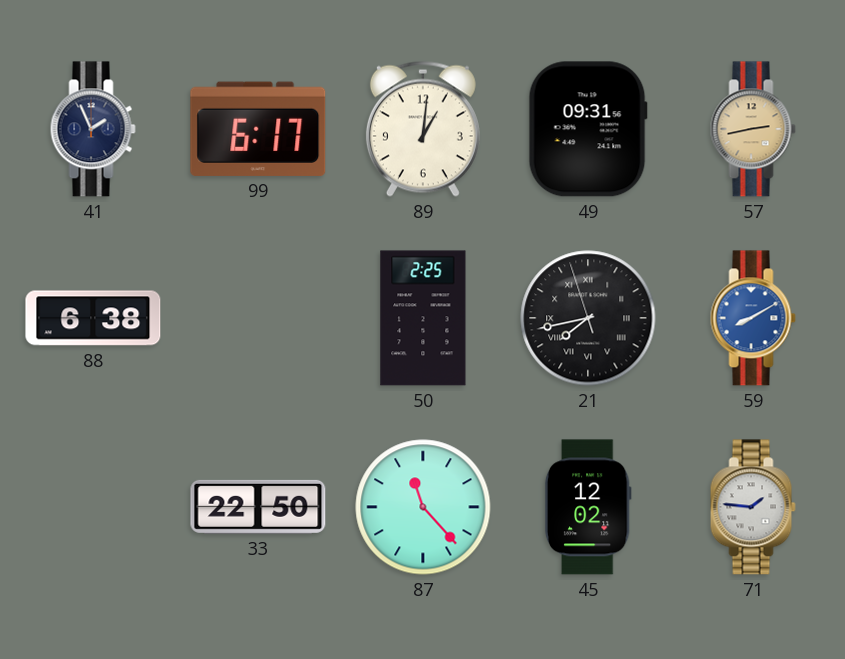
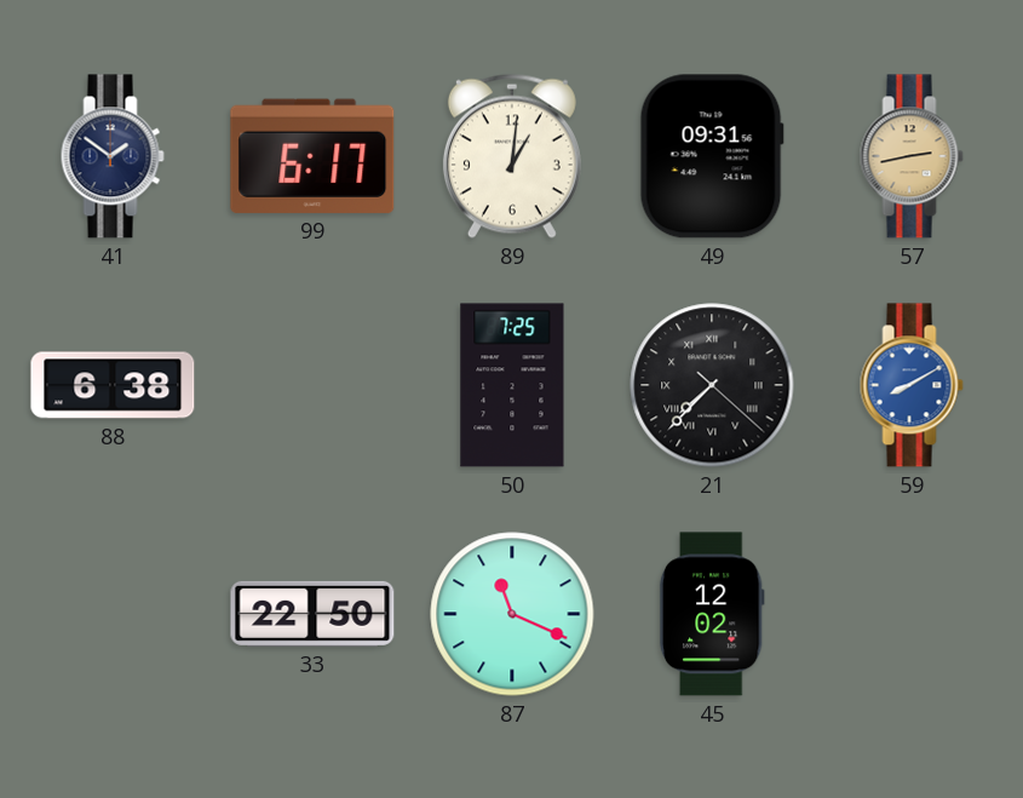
41: 1:56 -> 1:51 (113, 156)
50: 2:25 -> 7:25 (512, 385)
21: 7:42 -> 7:37 (712, 385)
87: 11:23 -> 11:19 (512, 614)
71: 1:46 -> none (753, 507)
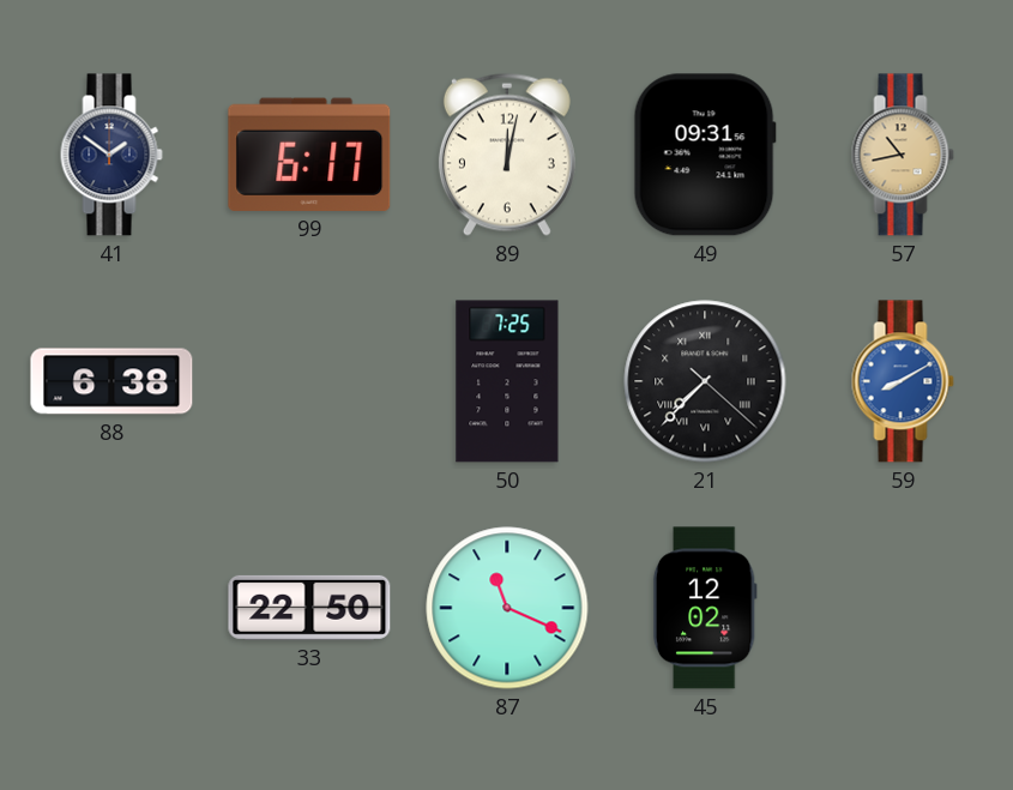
89: 1:01 -> 12:02 (507, 155)
57: 2:43 -> 10:43 (903, 155)
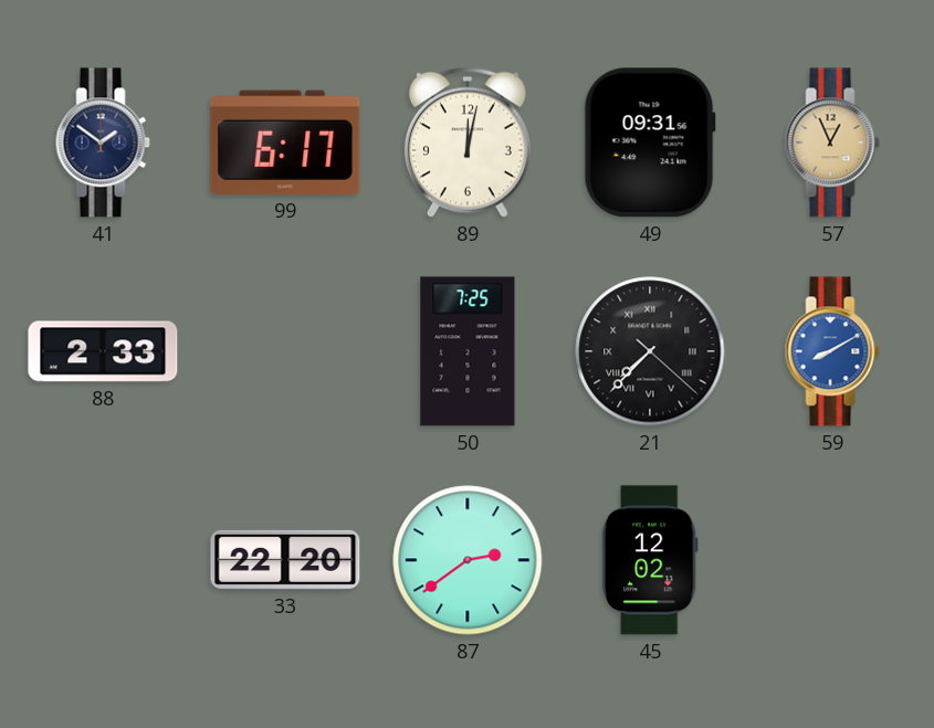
57: 10:43 -> 12:56 (832, 143)
88: 6:38 -> 2:33 (103, 351)
33: 22:50 -> 22:20 (285, 560)
87: 11:19 -> 2:39 (468, 560)
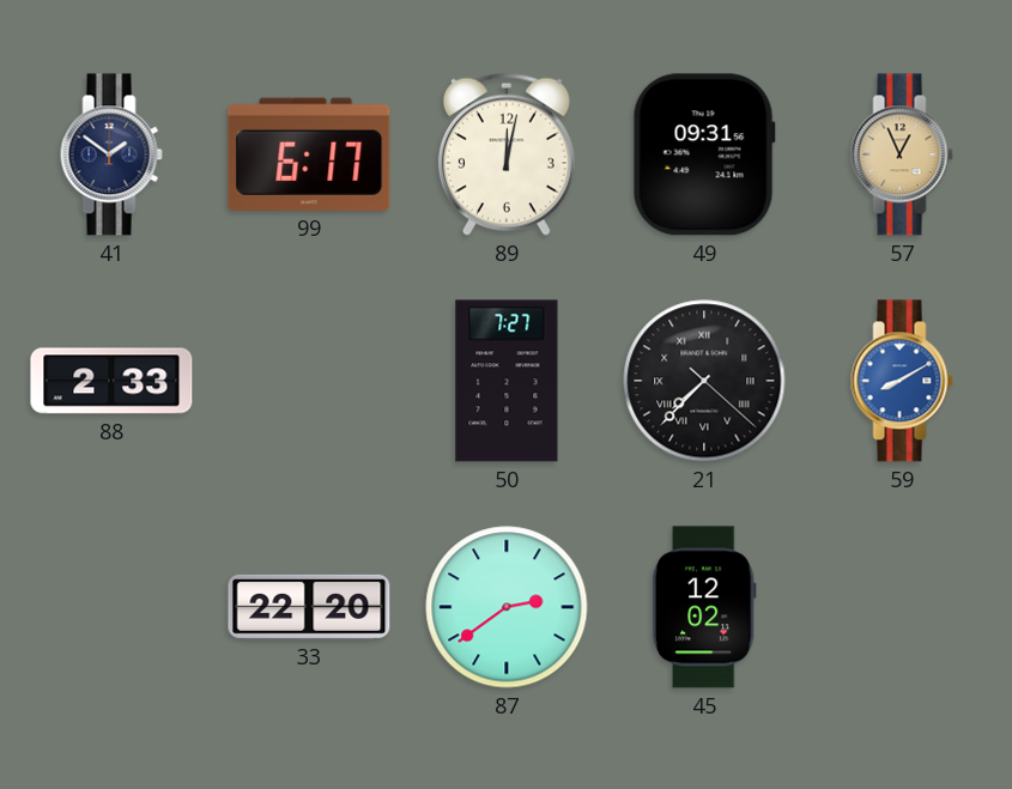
50: 7:25 -> 7:27 (507, 381)
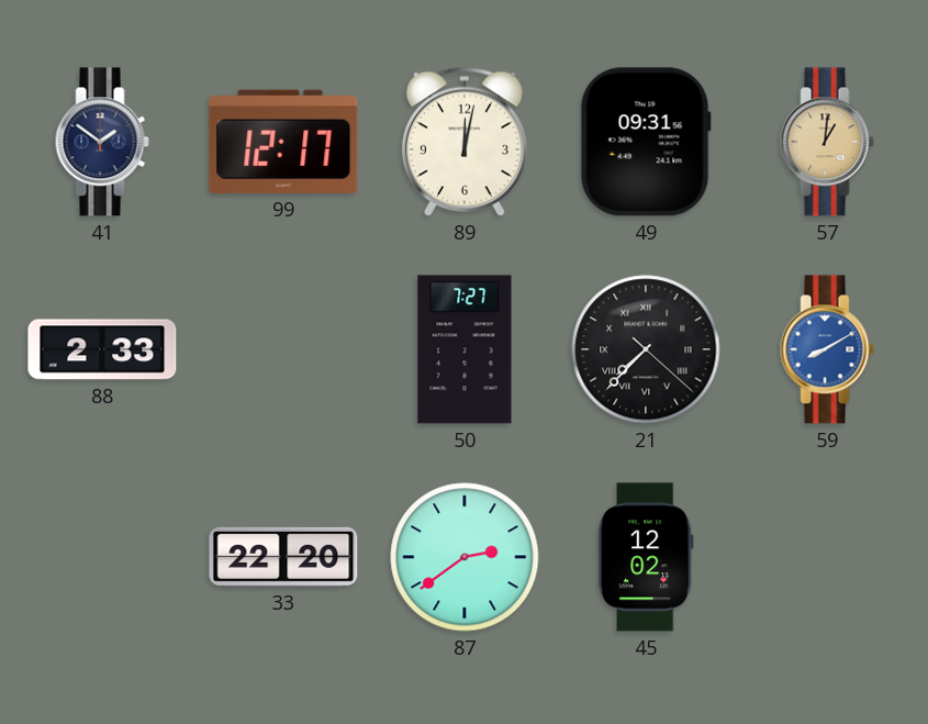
99: 6:17 -> 12:17 (283, 142)
57: 12:56 -> 1:01 (827, 142)
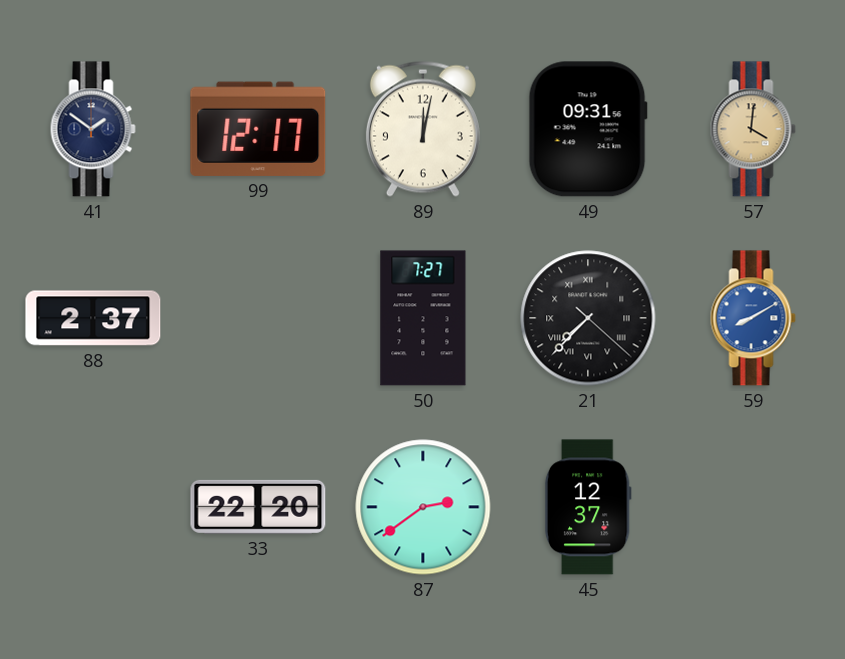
57: 1:01 -> 4:01 (753, 129)
88: 2:33 -> 2:37 (93, 318)
45: 12:02 -> 12:37 (588, 507)
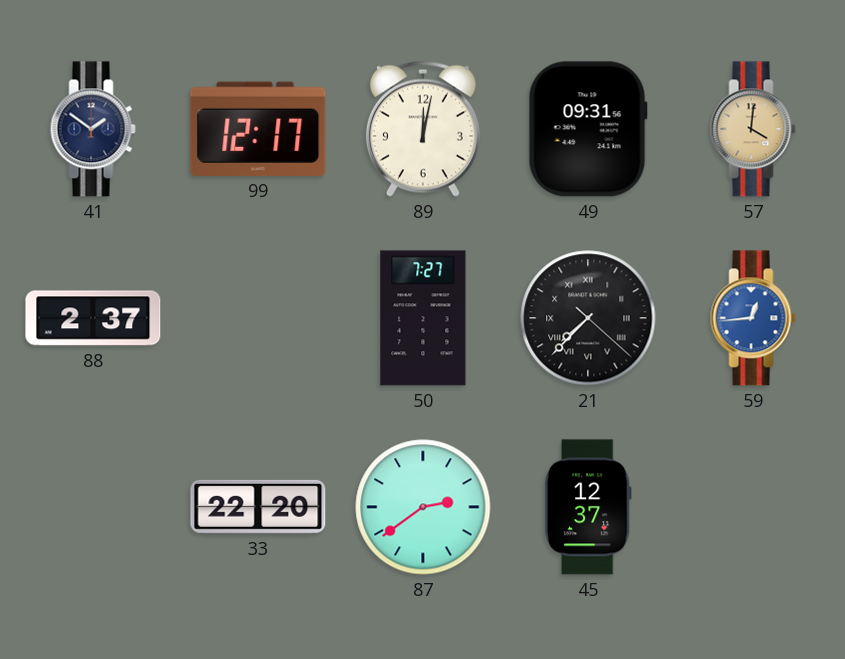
59: 8:10 -> 12:44 (753, 318)
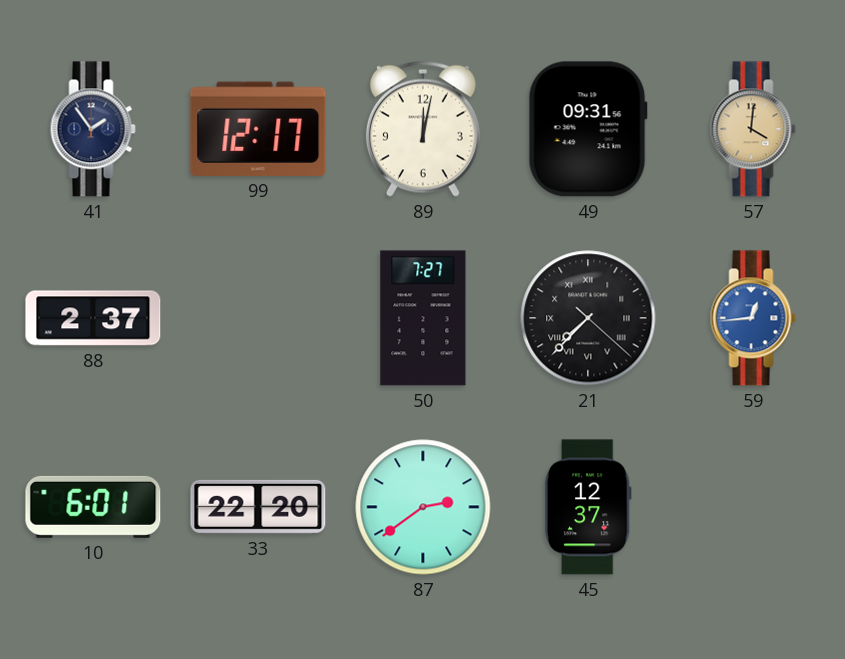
41: 1:51 -> 1:54 (93, 129)
10: none -> 6:01 (93, 507)
